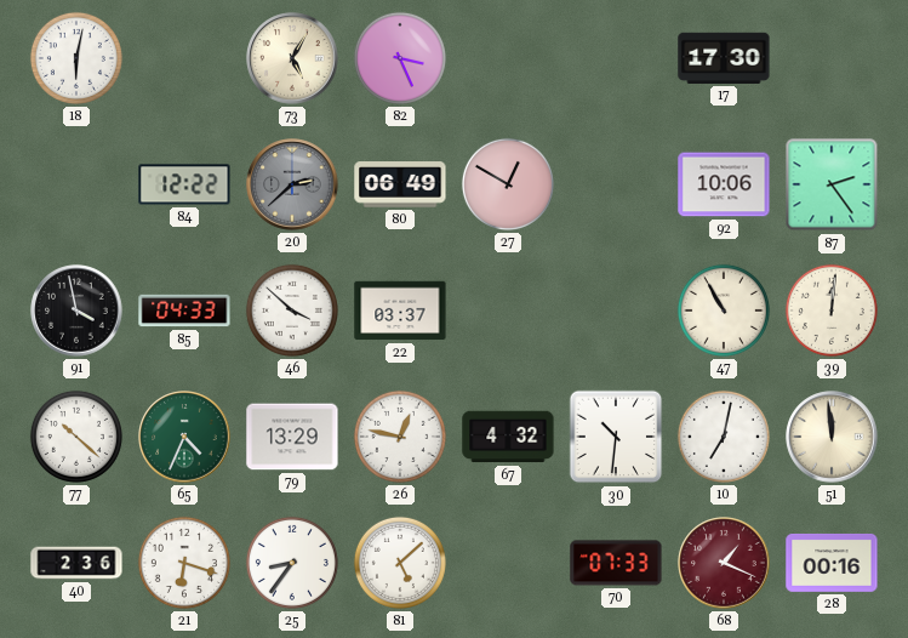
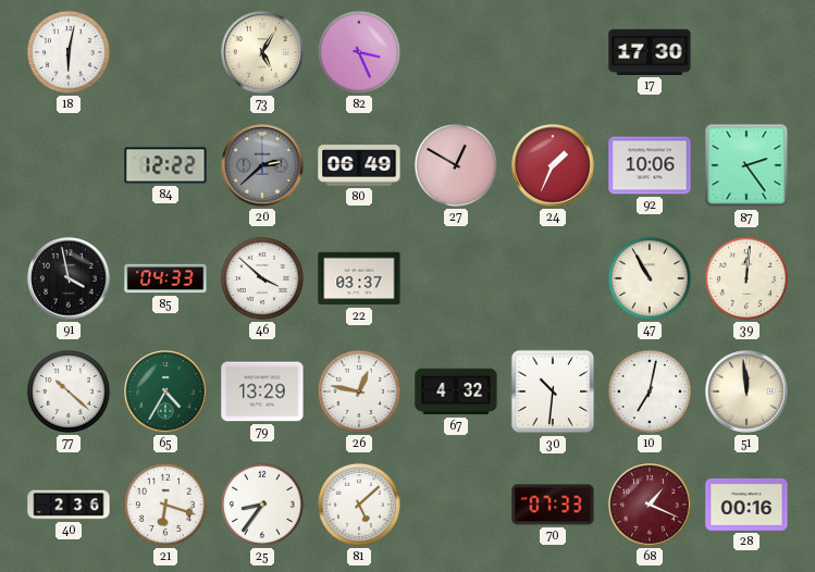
24: none -> 1:34 (553, 165)
65: 4:34 -> 4:35 (165, 391)
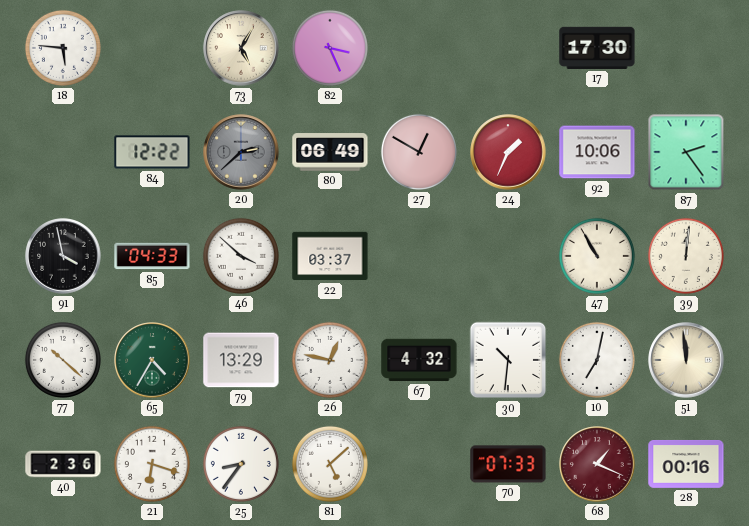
18: 6:02 -> 5:46 (63, 48)
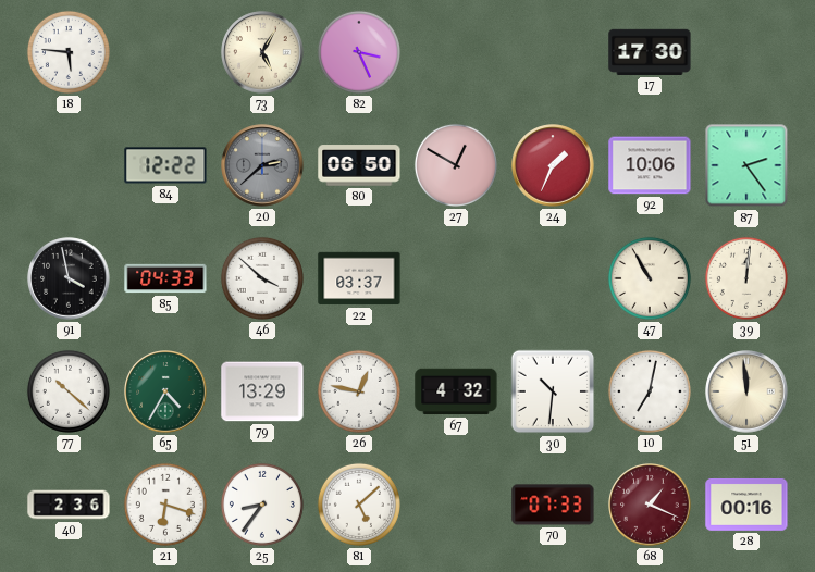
80: 06:49 -> 06:50 (359, 165)
